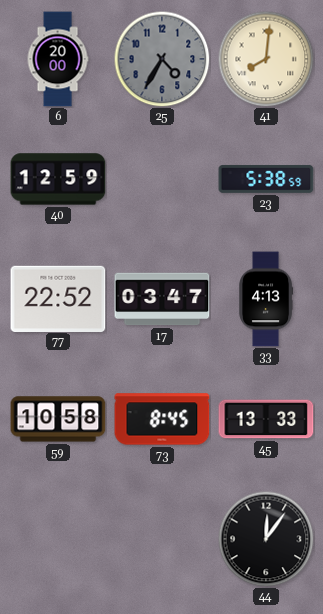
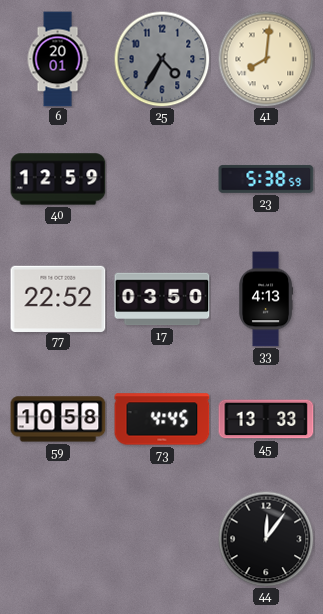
6: 20:00 -> 20:01 (58, 59)
17: 03:47 -> 03:50 (162, 299)
73: 8:45 -> 4:45 (162, 419)
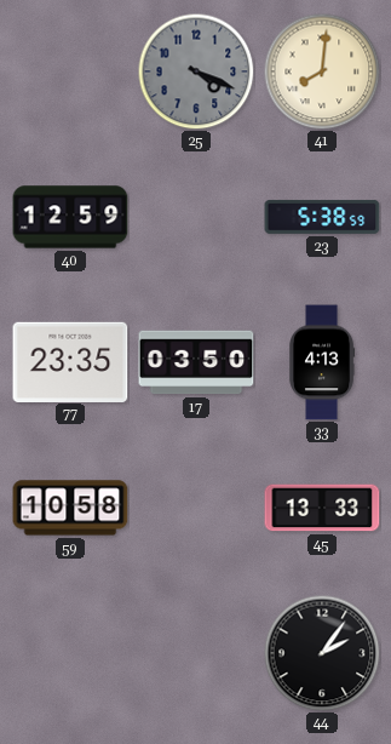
6: 20:01 -> none (58, 59)
25: 4:35 -> 4:19 (196, 71)
77: 22:52 -> 23:35 (70, 361)
73: 4:45 -> none (162, 419)
44: 12:06 -> 2:06 (322, 653)
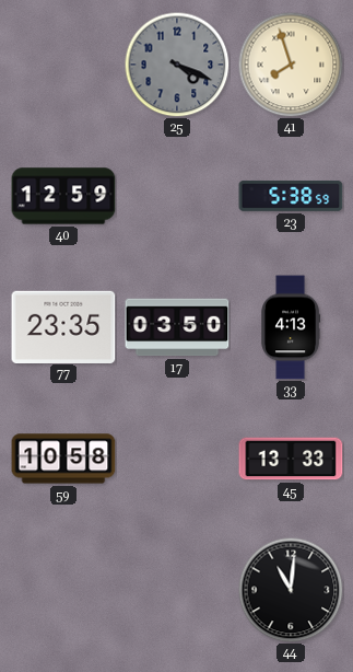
41: 8:01 -> 7:57 (291, 65)
44: 2:06 -> 11:01 (291, 590)
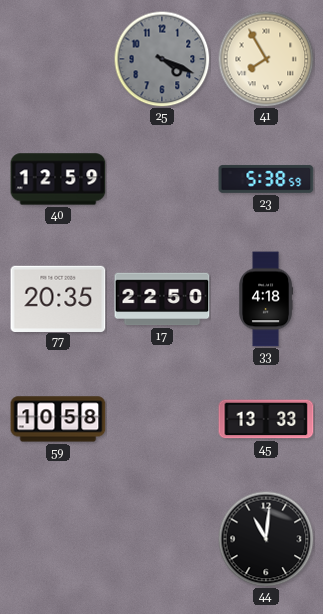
41: 7:57 -> 7:55 (266, 59)
77: 23:35 -> 20:35 (58, 298)
17: 03:50 -> 22:50 (162, 299)
33: 4:13 -> 4:18 (266, 299)
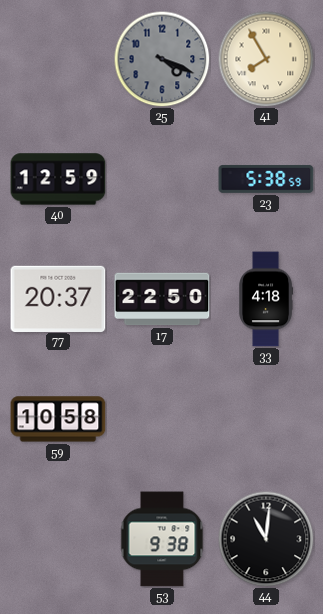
77: 20:35 -> 20:37 (58, 298)
45: 13:33 -> none (266, 419)
53: none -> 9:38 (162, 539)
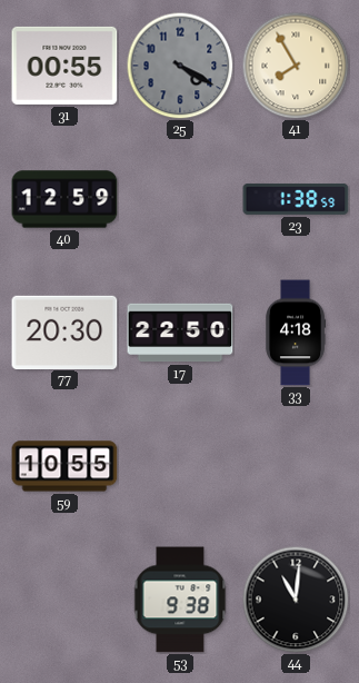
31: none -> 00:55 (64, 66)
25: 4:19 -> 4:20 (180, 66)
23: 5:38 -> 1:38 (296, 199)
77: 20:37 -> 20:30 (64, 331)
59: 10:58 -> 10:55 (64, 466)
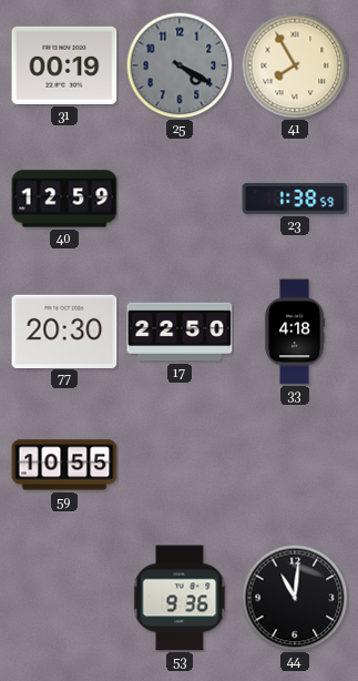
31: 00:55 -> 00:19 (64, 65)
53: 9:38 -> 9:36 (180, 598)
